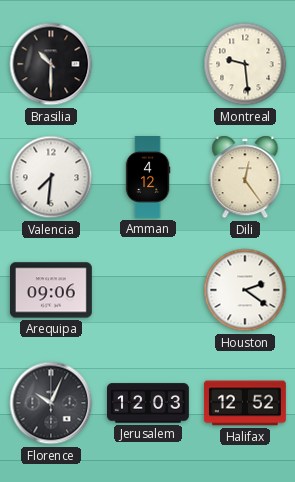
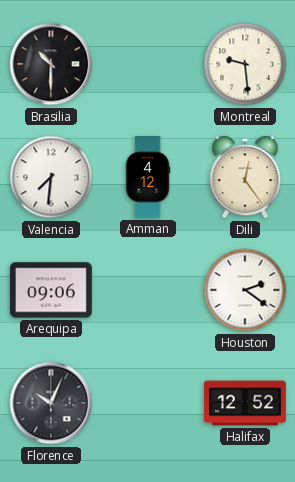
Jerusalem: 12:03 -> none (149, 403)
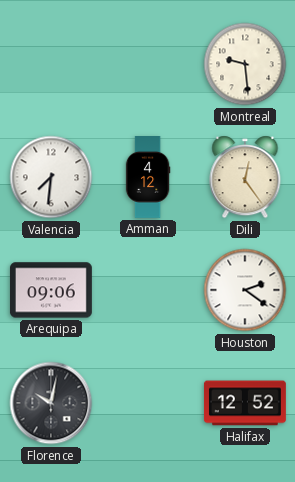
Brasilia: 10:30 -> none (51, 64)
Florence: 10:04 -> 10:02 (51, 403)
